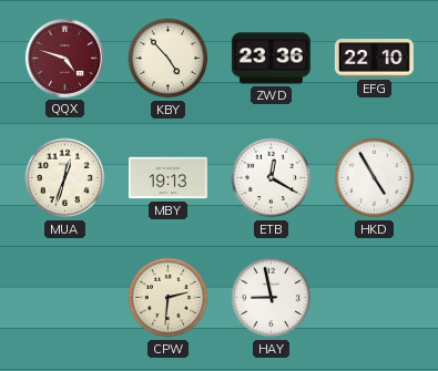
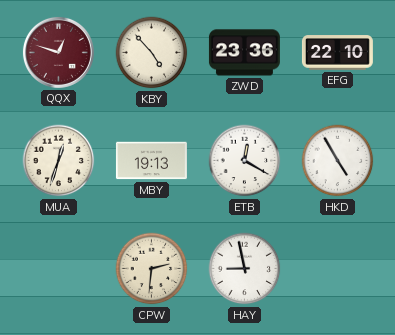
QQX: 4:48 -> 12:48 (58, 52)
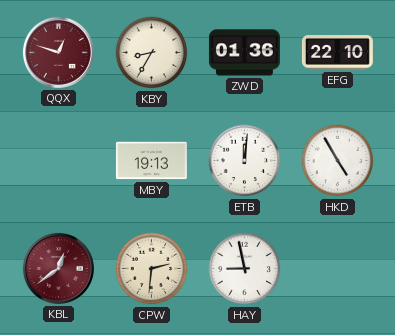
KBY: 4:53 -> 8:35 (152, 53)
ZWD: 23:36 -> 01:36 (244, 53)
MUA: 12:33 -> none (59, 161)
ETB: 12:20 -> 12:01 (245, 161)
KBL: none -> 12:39 (58, 268)
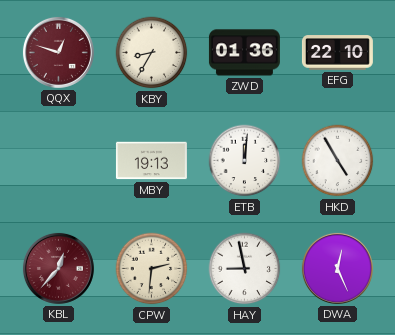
KBL: 12:39 -> 12:37 (58, 268)
DWA: none -> 12:26 (337, 268)
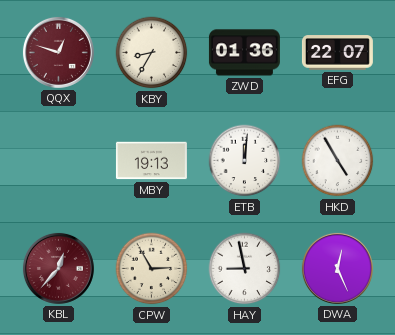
EFG: 22:10 -> 22:07 (337, 53)
CPW: 2:31 -> 2:55 (152, 269)
